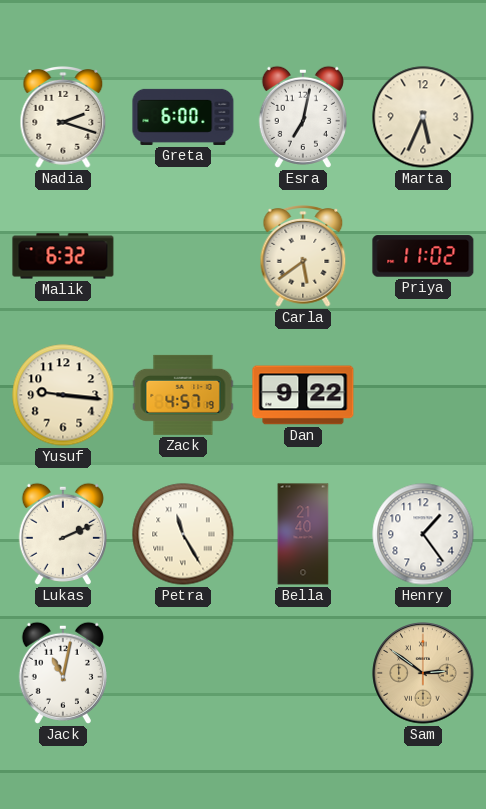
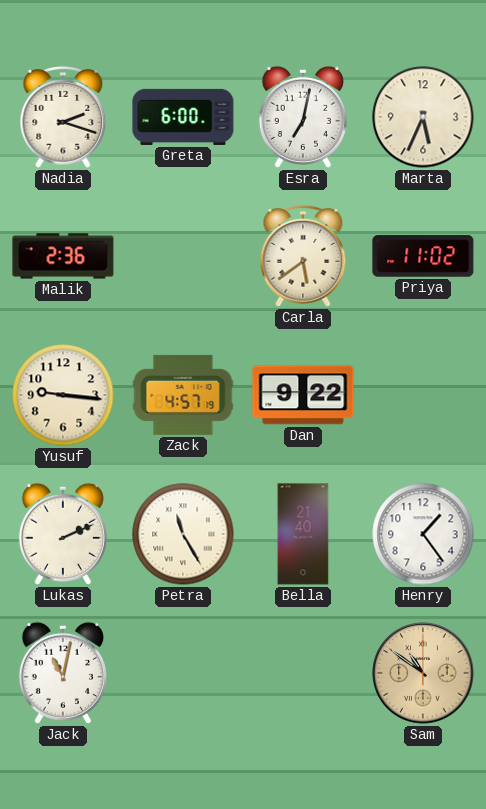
Malik: 6:32 -> 2:36 (63, 256)
Sam: 2:51 -> 10:51 (423, 673)
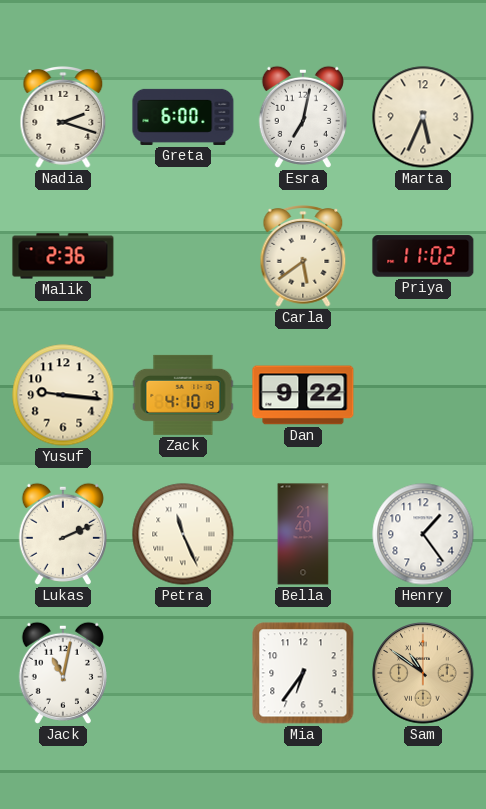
Zack: 4:57 -> 4:10 (183, 395)
Petra: 11:25 -> 11:26 (183, 534)
Mia: none -> 6:36 (303, 673)
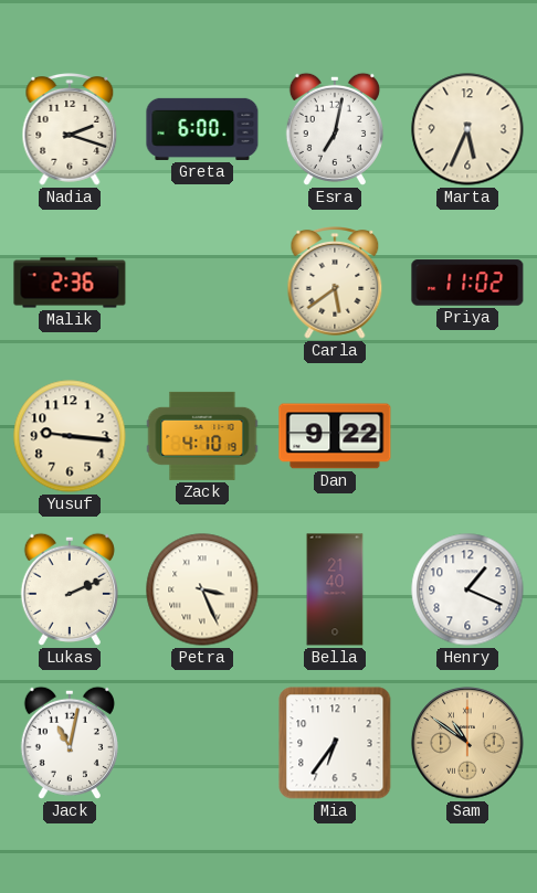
Petra: 11:26 -> 3:26 (202, 589)
Henry: 1:24 -> 1:19 (467, 589)
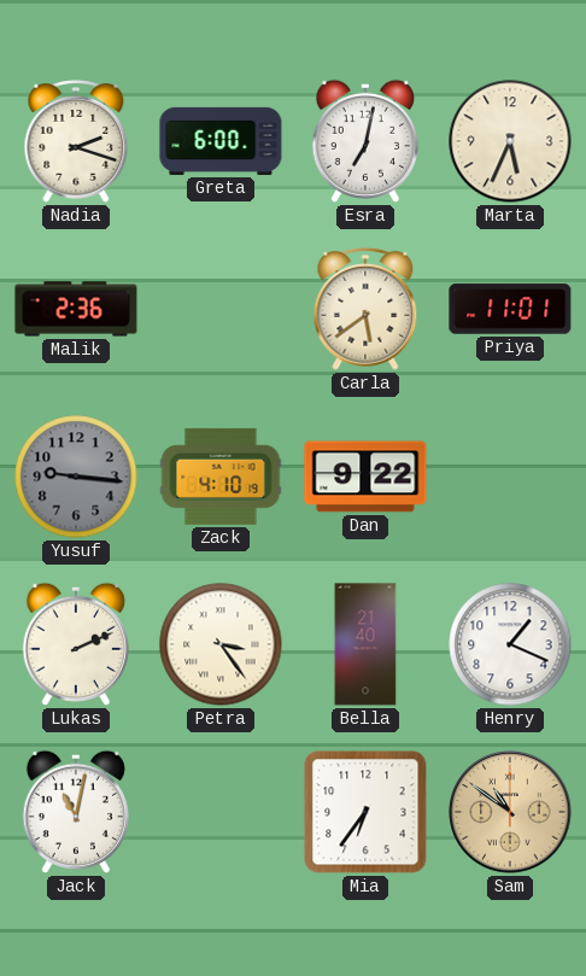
Priya: 11:02 -> 11:01 (510, 309)
Yusuf dial: cream -> grey (76, 477)
Petra: 3:26 -> 3:24 (221, 644)
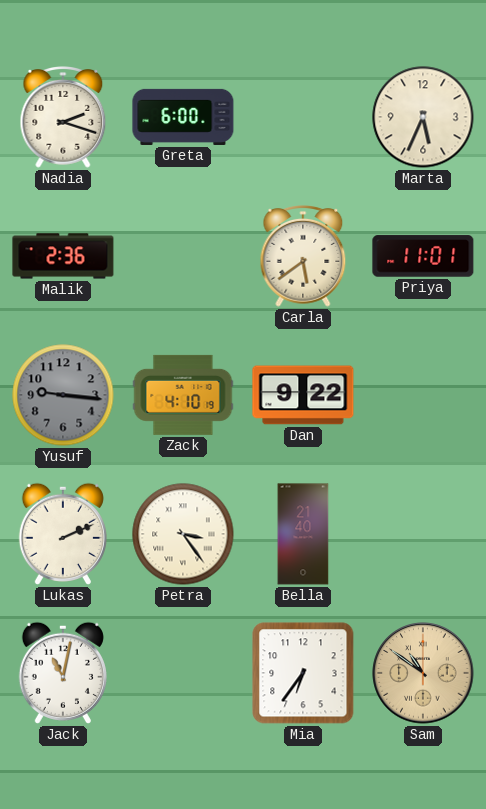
Esra: 7:02 -> none (365, 141)
Henry: 1:19 -> none (510, 644)
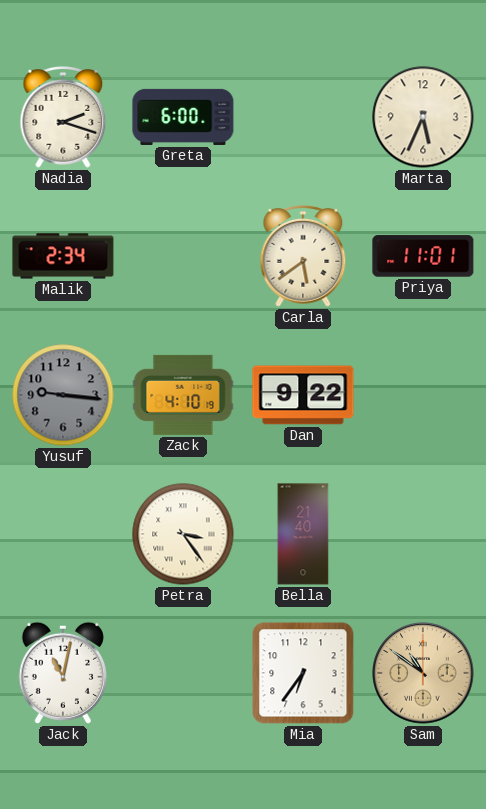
Malik: 2:36 -> 2:34 (63, 256)
Lukas: 2:11 -> none (63, 534)
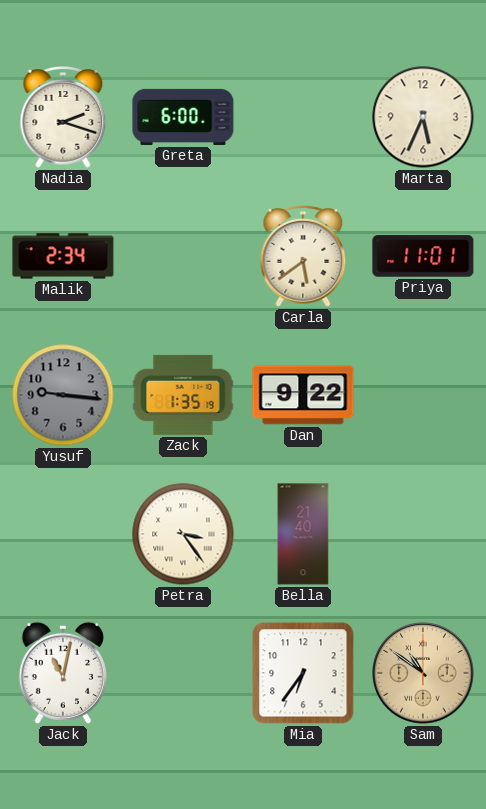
Zack: 4:10 -> 1:35 (183, 395)
